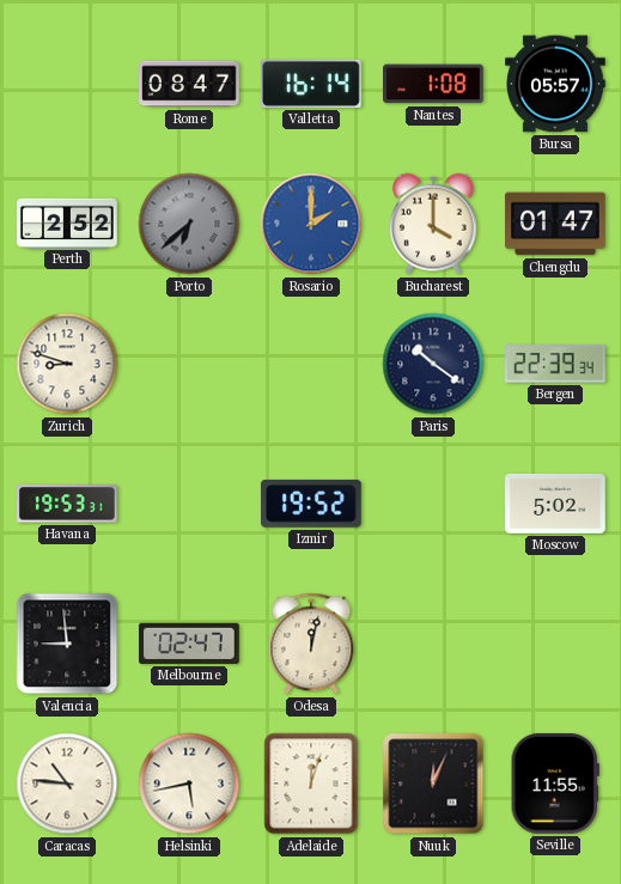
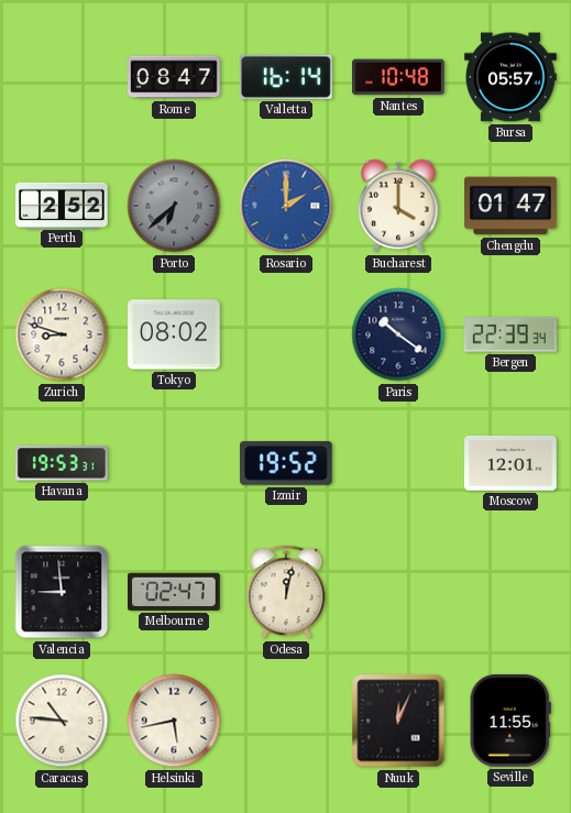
Nantes: 1:08 -> 10:48 (399, 77)
Tokyo: none -> 08:02 (175, 334)
Moscow: 5:02 -> 12:01 (512, 463)
Adelaide: 12:03 -> none (311, 784)
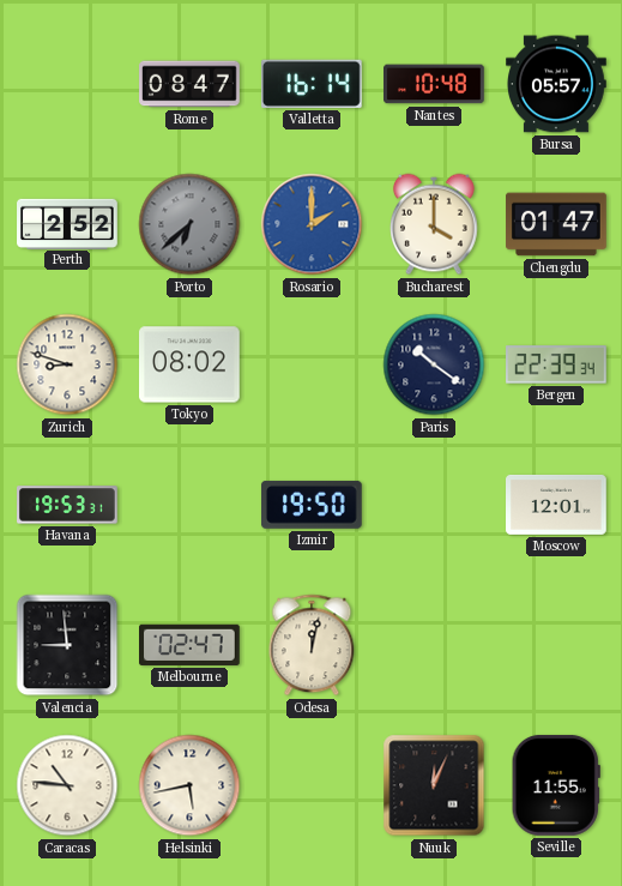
Izmir: 19:52 -> 19:50 (312, 505)
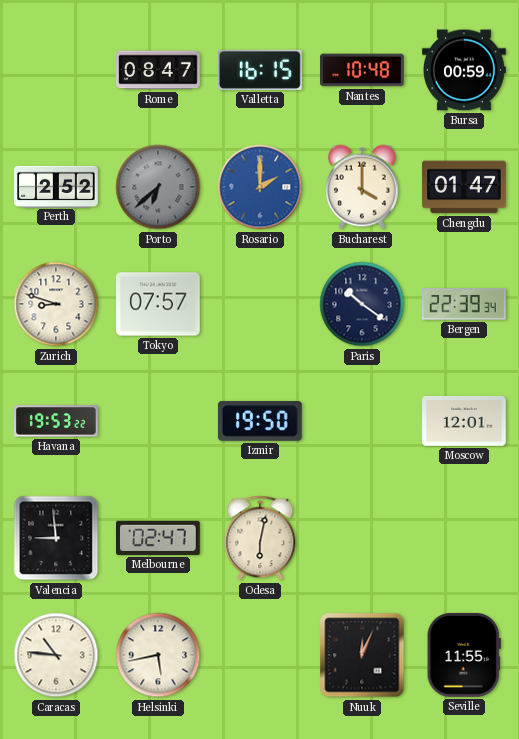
Valletta: 16:14 -> 16:15 (260, 70)
Bursa: 05:57 -> 00:59 (465, 70)
Tokyo: 08:02 -> 07:57 (159, 304)
Havana: 19:53:31 -> 19:53:22 (57, 421)
Odesa: 12:02 -> 6:02 (260, 538)
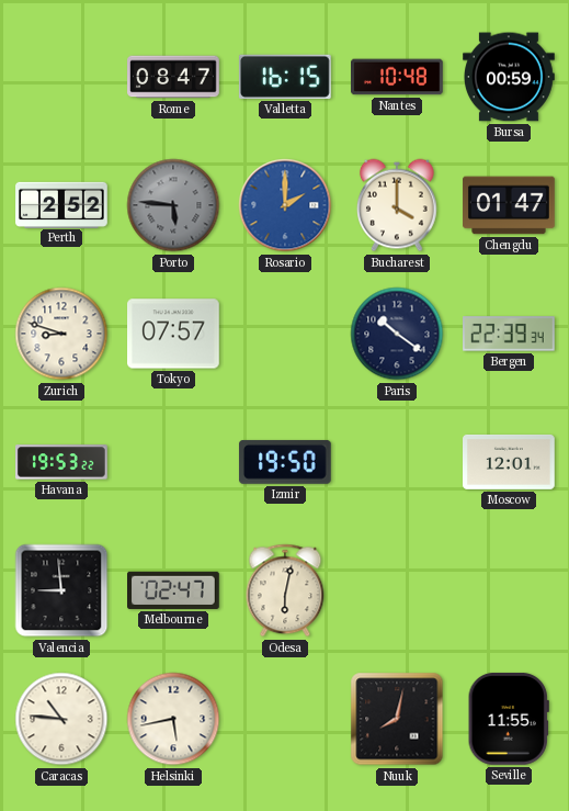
Porto: 6:38 -> 5:46 (173, 205)
Nuuk: 12:04 -> 8:02 (397, 719)
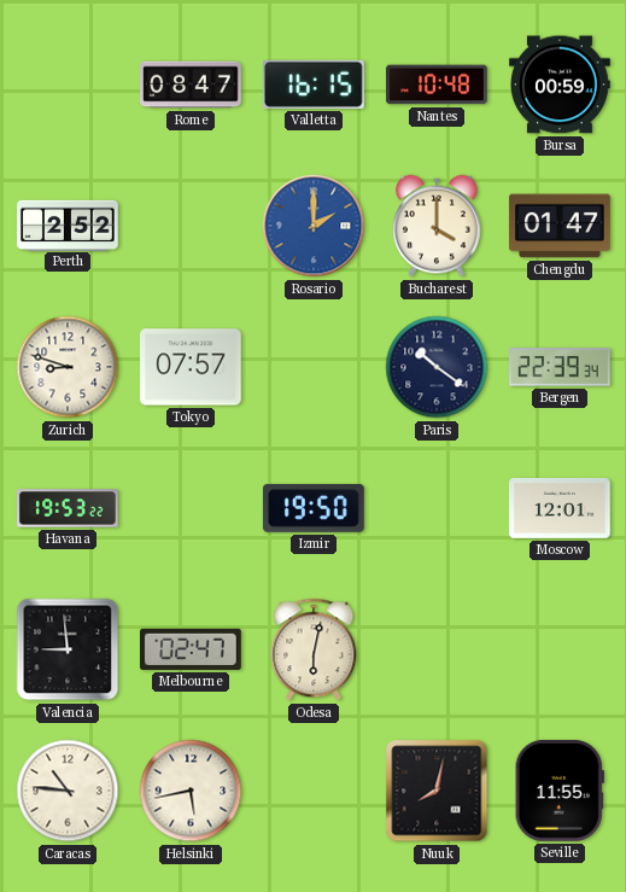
Porto: 5:46 -> none (173, 205)
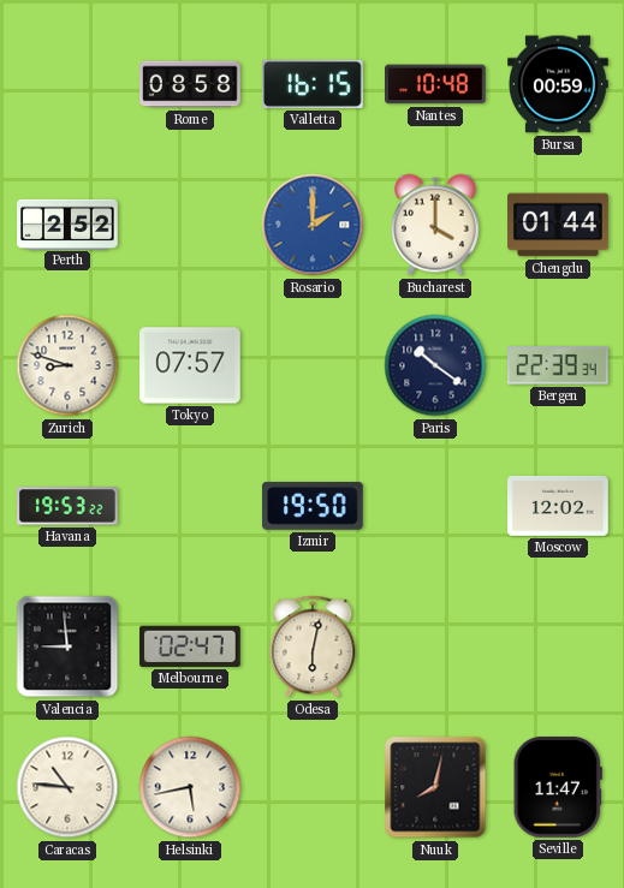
Rome: 08:47 -> 08:58 (190, 84)
Chengdu: 01:47 -> 01:44 (558, 225)
Moscow: 12:01 -> 12:02 (559, 506)
Seville: 11:55 -> 11:47 (558, 787)
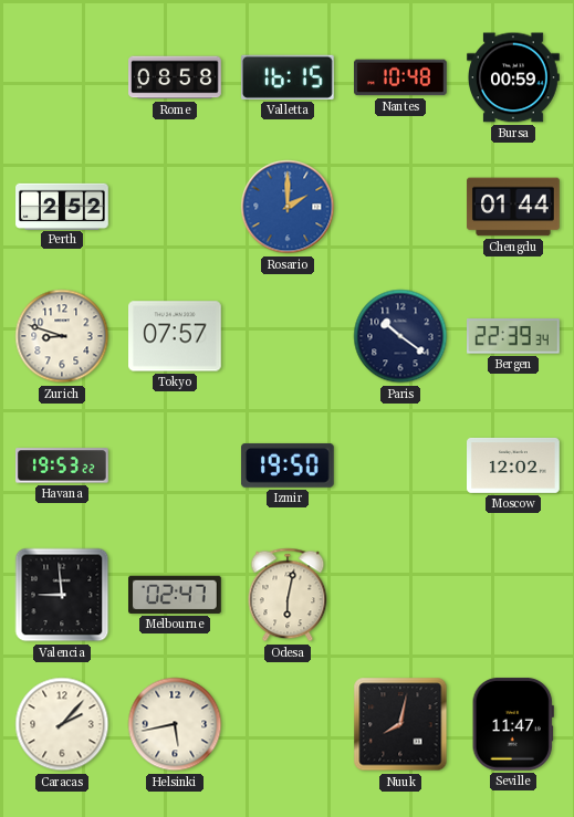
Bucharest: 4:00 -> none (436, 225)
Caracas: 10:46 -> 2:07 (62, 724)
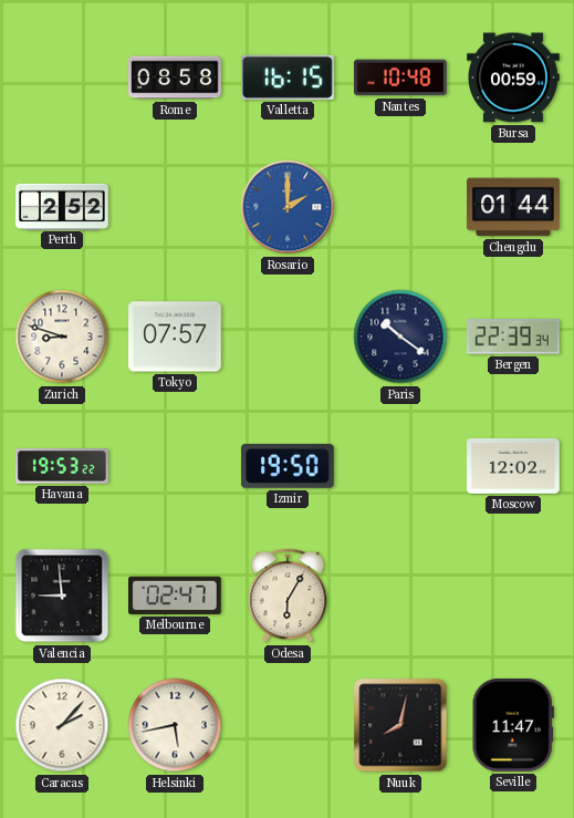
Odesa: 6:02 -> 6:05 (288, 596)
